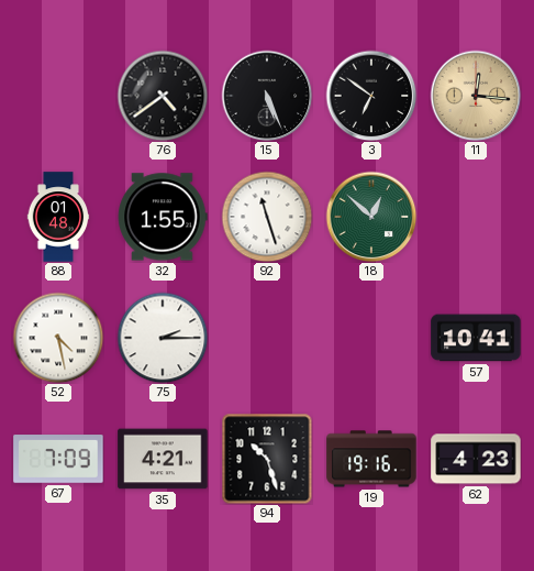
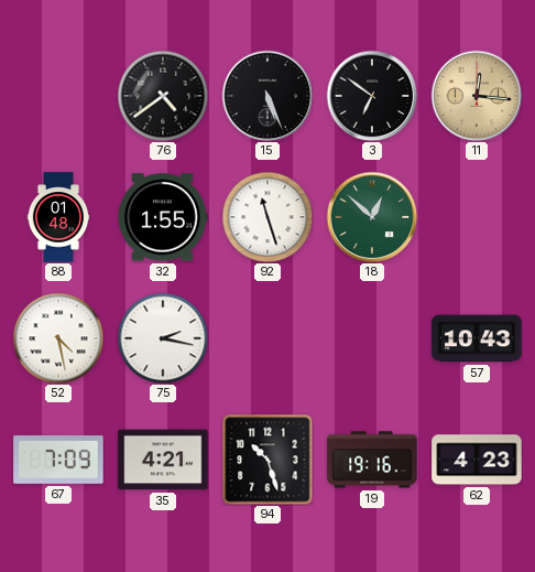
75: 2:15 -> 2:17 (163, 338)
57: 10:41 -> 10:43 (477, 338)
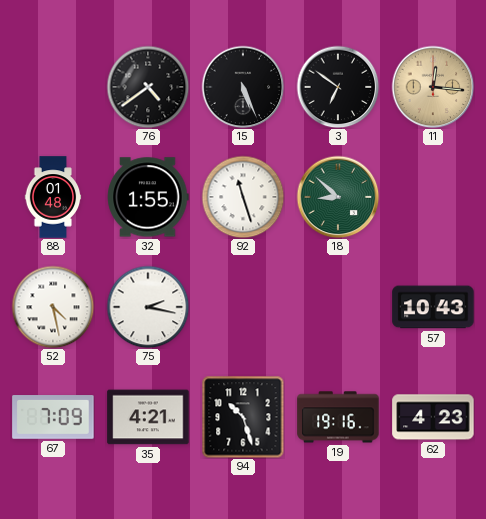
18: 12:52 -> 8:52 (338, 197)
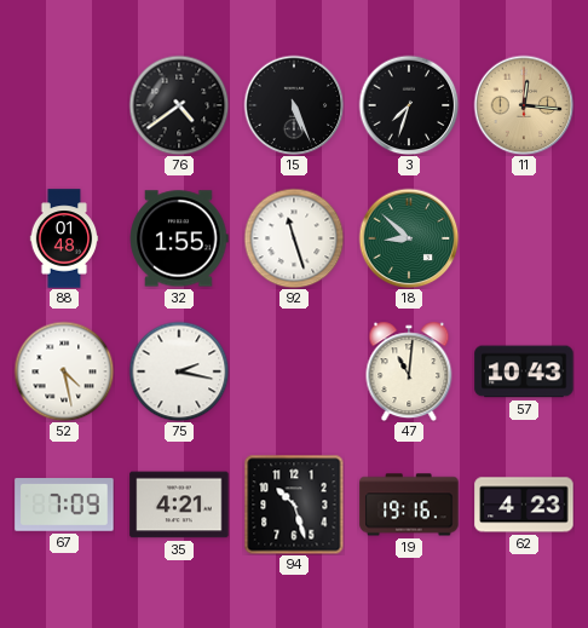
3: 6:51 -> 7:33 (409, 105)
47: none -> 11:01 (409, 371)
